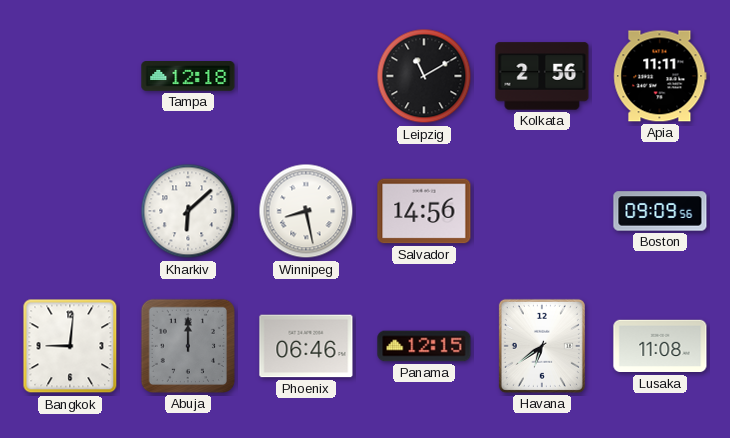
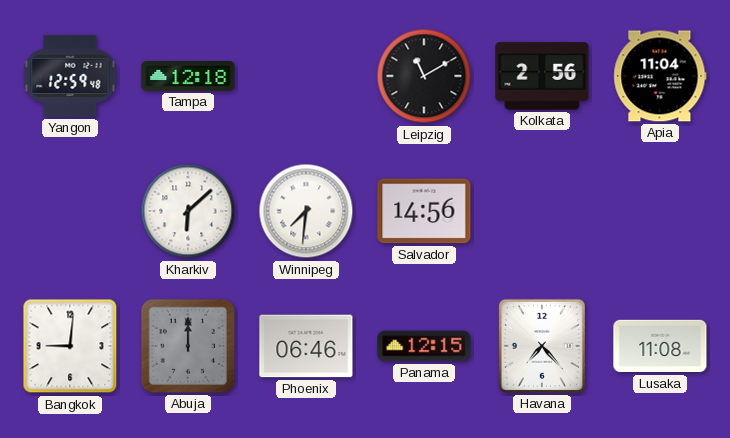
Yangon: none -> 12:59 (70, 76)
Apia: 11:11 -> 11:04 (660, 76)
Winnipeg: 8:28 -> 7:31 (306, 211)
Boston: 09:09 -> none (660, 211)
Havana: 6:39 -> 7:23 (542, 346)
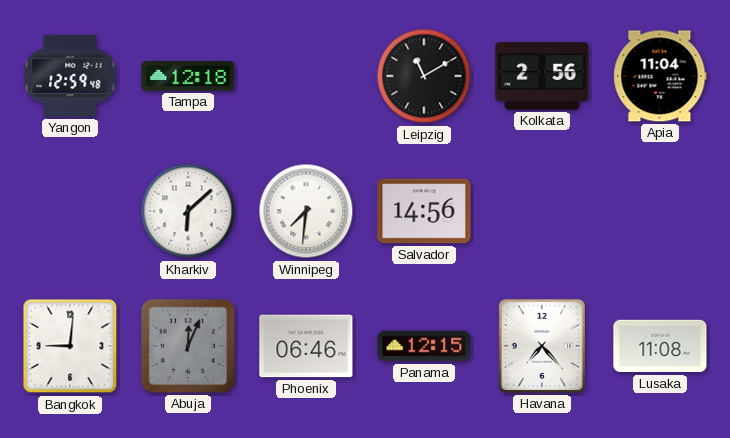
Abuja: 12:00 -> 12:04 (188, 346)
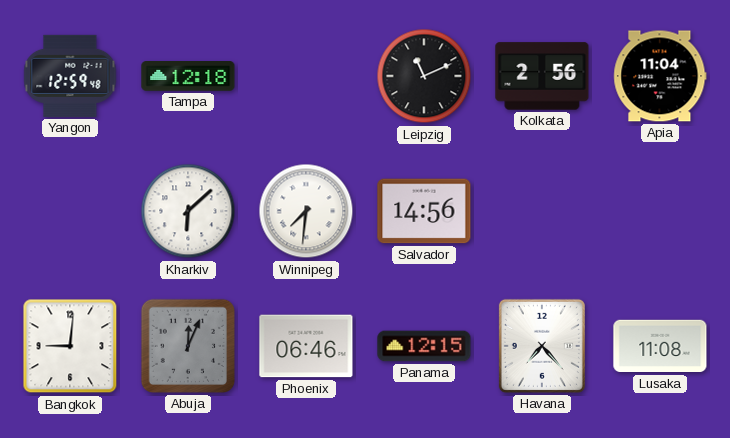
Leipzig: 11:10 -> 11:11 (424, 76)
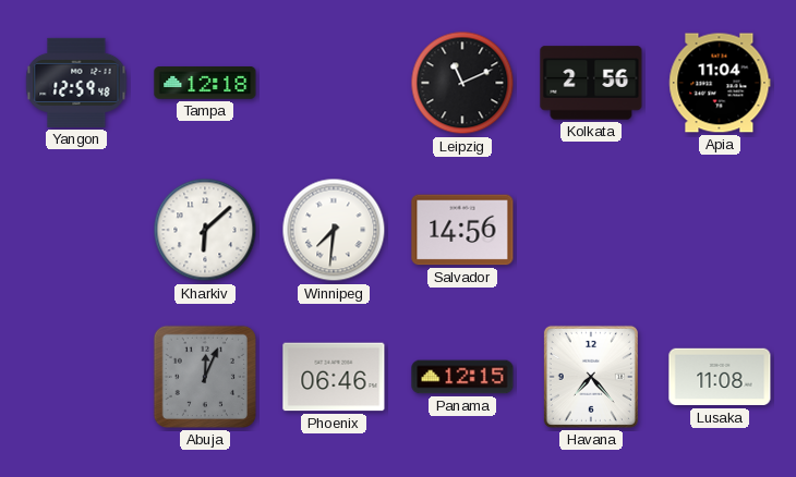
Bangkok: 9:01 -> none (70, 346)
